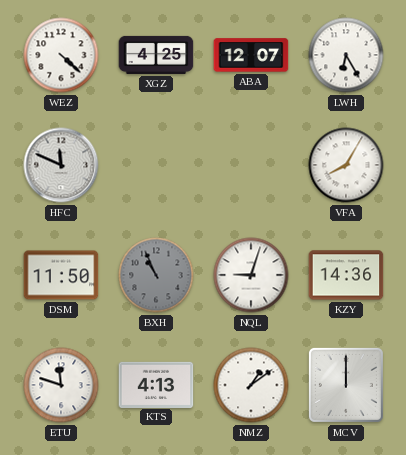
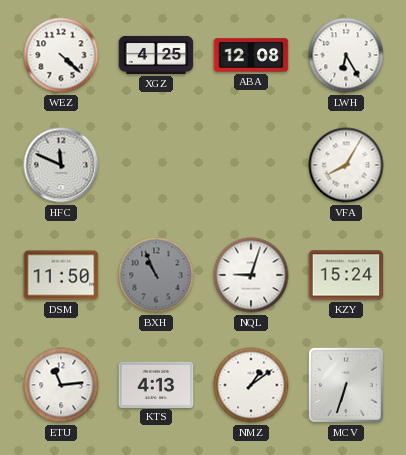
ABA: 12:07 -> 12:08 (251, 55)
KZY: 14:36 -> 15:24 (346, 275)
ETU: 11:48 -> 11:14 (61, 385)
MCV: 12:00 -> 6:33 (346, 385)
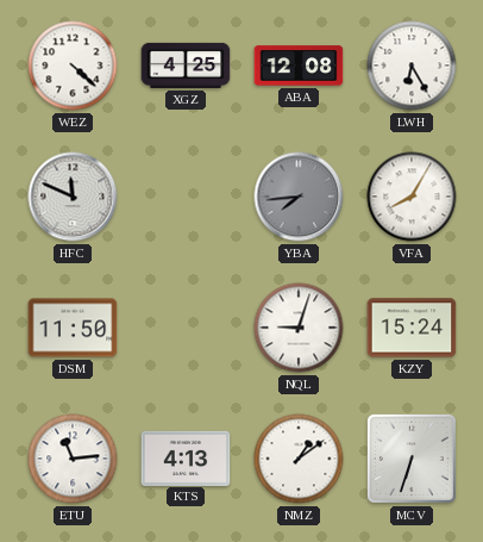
YBA: none -> 7:44 (299, 197)
BXH: 10:56 -> none (156, 275)
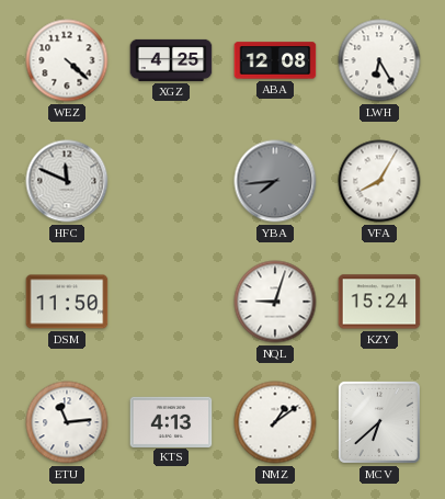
MCV: 6:33 -> 6:38 (379, 422)
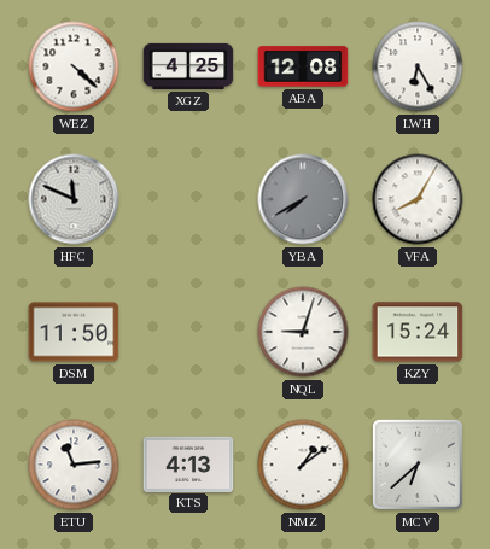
YBA: 7:44 -> 7:40 (303, 199)
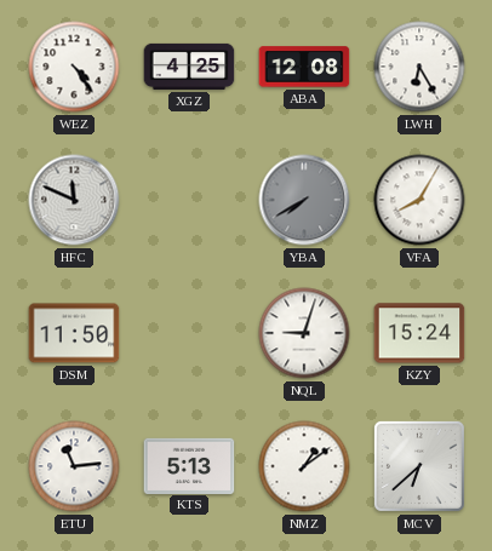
WEZ: 4:22 -> 4:24 (74, 67)
KTS: 4:13 -> 5:13 (189, 465)
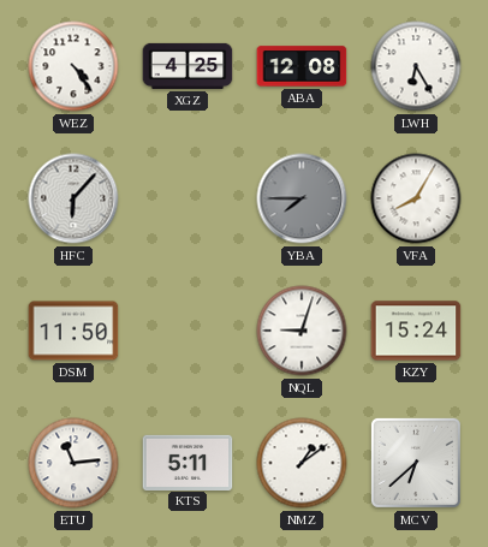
HFC: 11:49 -> 6:07 (73, 198)
YBA: 7:40 -> 7:45 (302, 198)
KTS: 5:13 -> 5:11 (188, 462)
